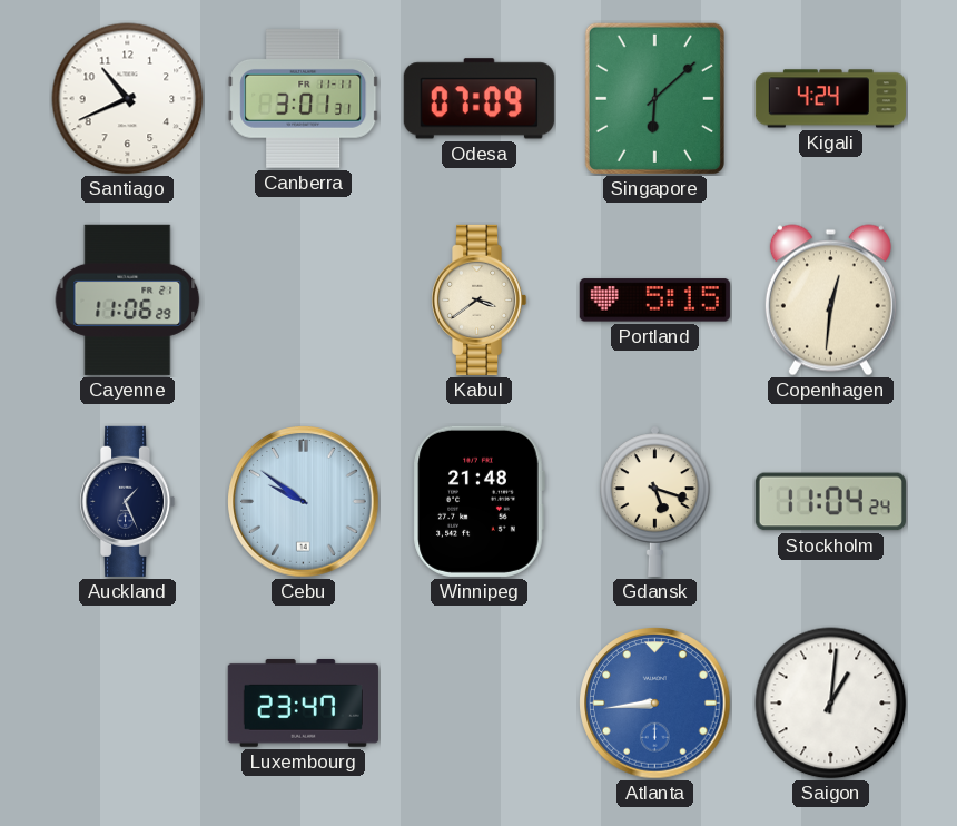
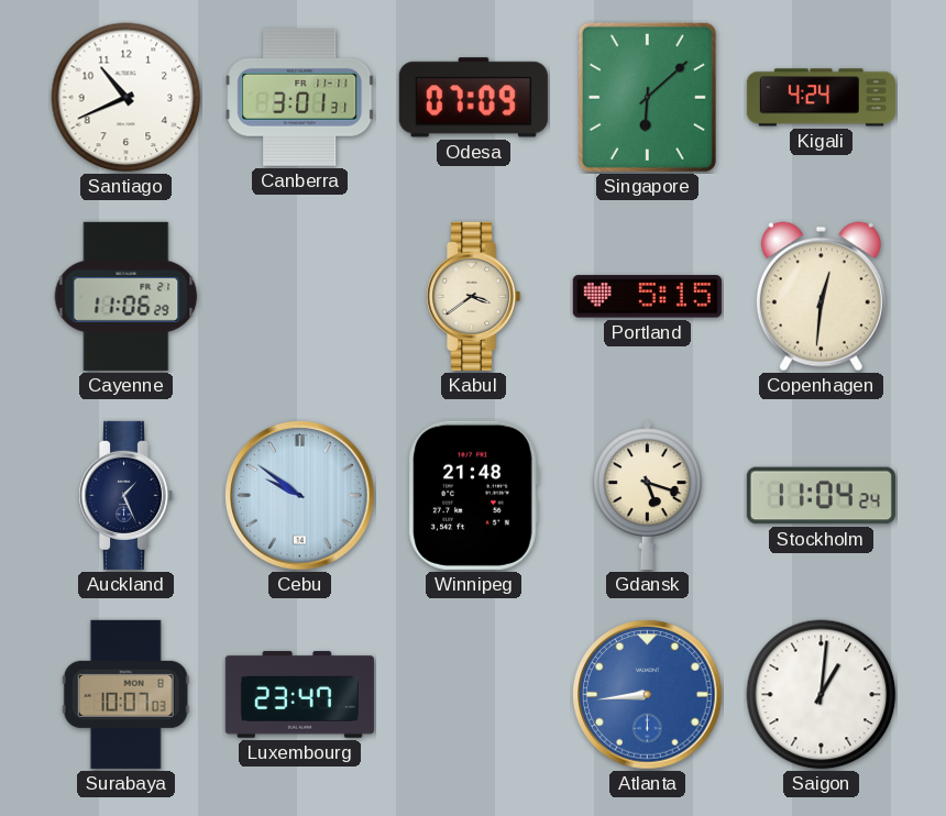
Surabaya: none -> 10:07 (125, 694)
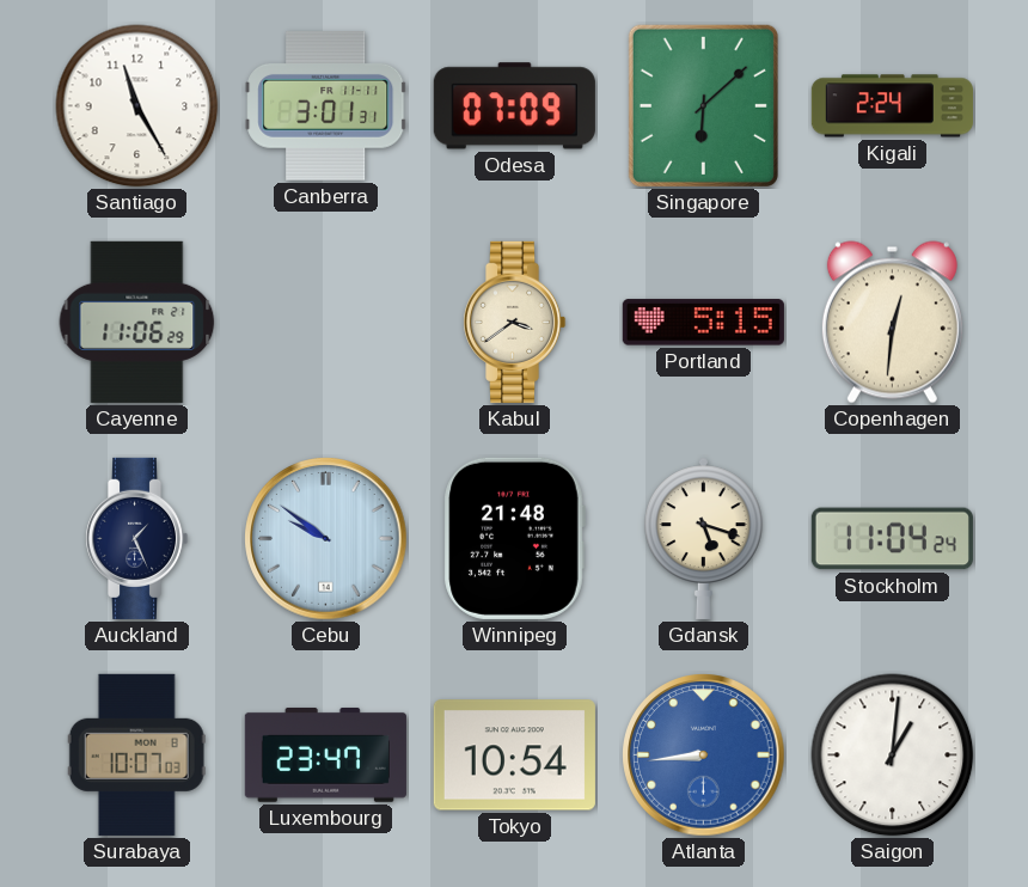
Santiago: 10:41 -> 11:25 (137, 106)
Kigali: 4:24 -> 2:24 (892, 106)
Tokyo: none -> 10:54 (514, 756)
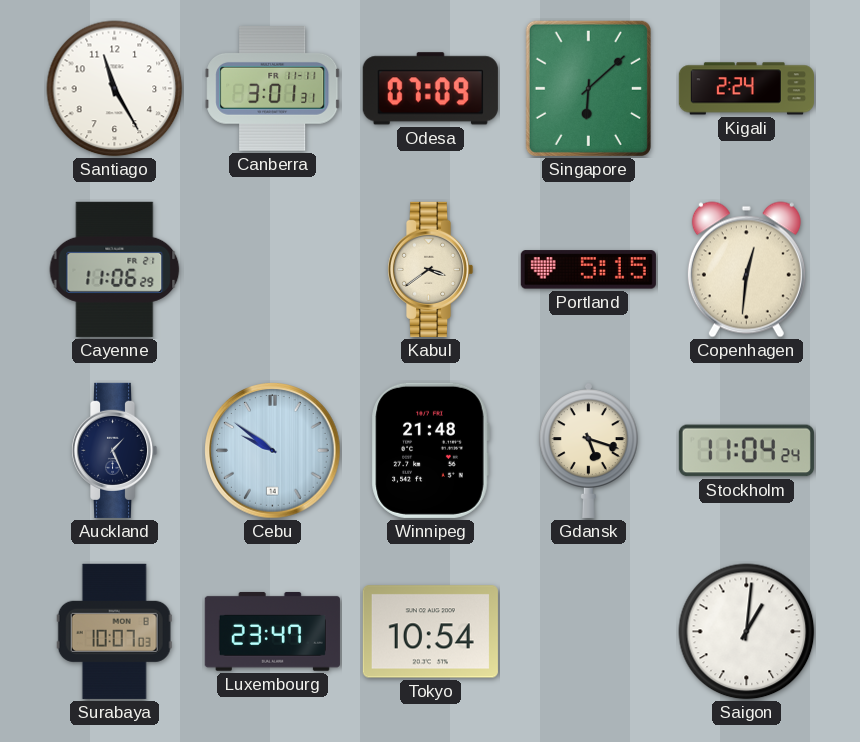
Atlanta: 8:44 -> none (704, 756)
